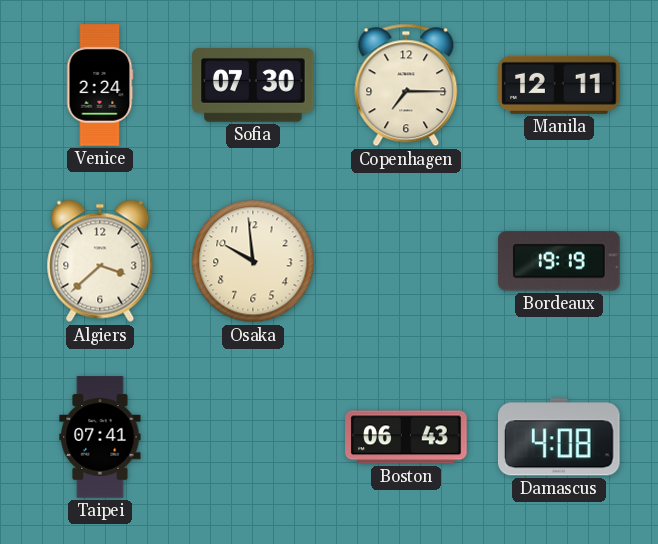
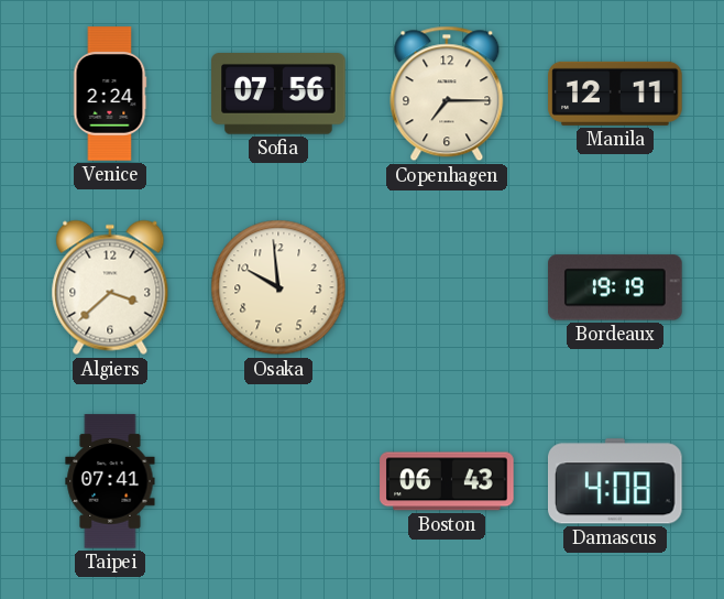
Sofia: 07:30 -> 07:56 (278, 94)
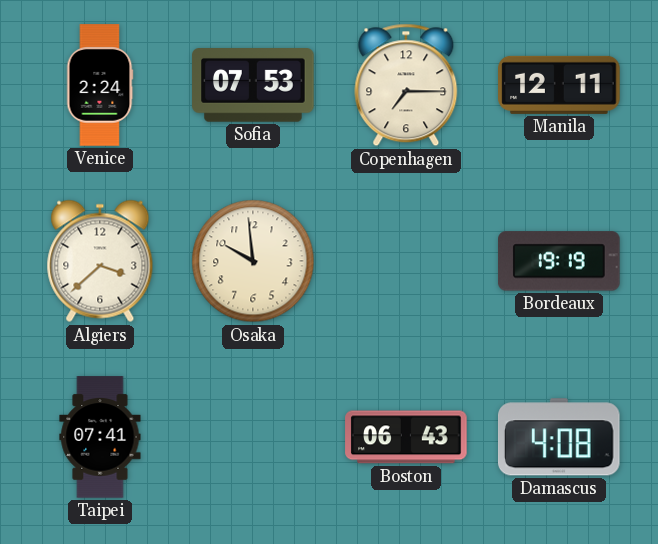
Sofia: 07:56 -> 07:53 (253, 85)
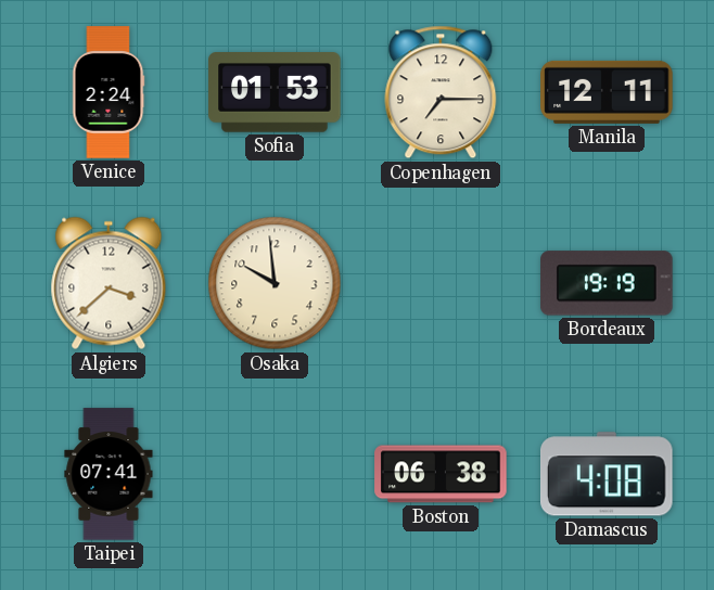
Sofia: 07:53 -> 01:53 (275, 92)
Boston: 06:43 -> 06:38 (441, 474)
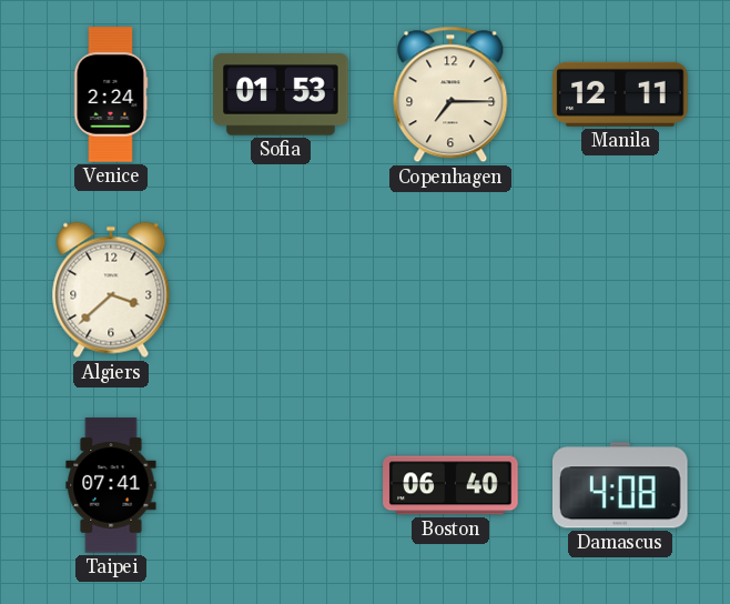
Osaka: 9:59 -> none (275, 283)
Bordeaux: 19:19 -> none (607, 283)
Boston: 06:38 -> 06:40 (450, 485)
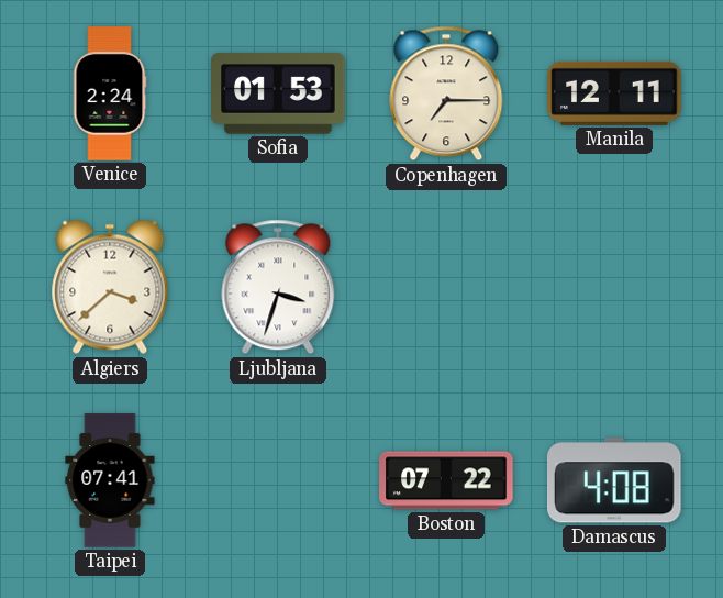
Ljubljana: none -> 3:33 (278, 287)
Boston: 06:40 -> 07:22 (446, 480)
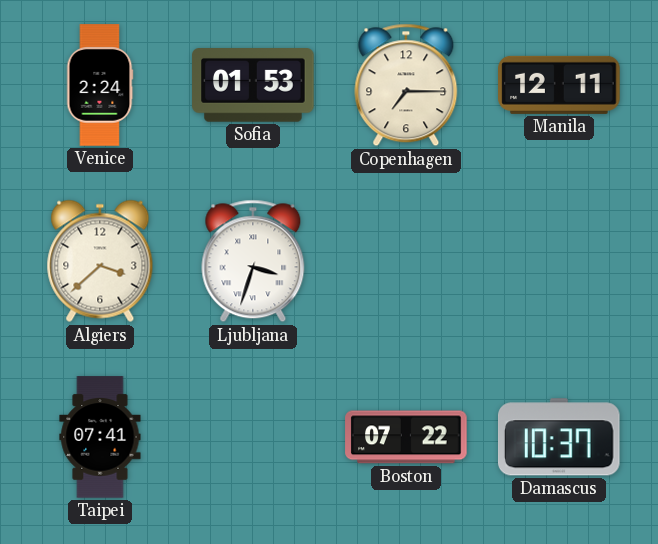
Damascus: 4:08 -> 10:37 (560, 437)
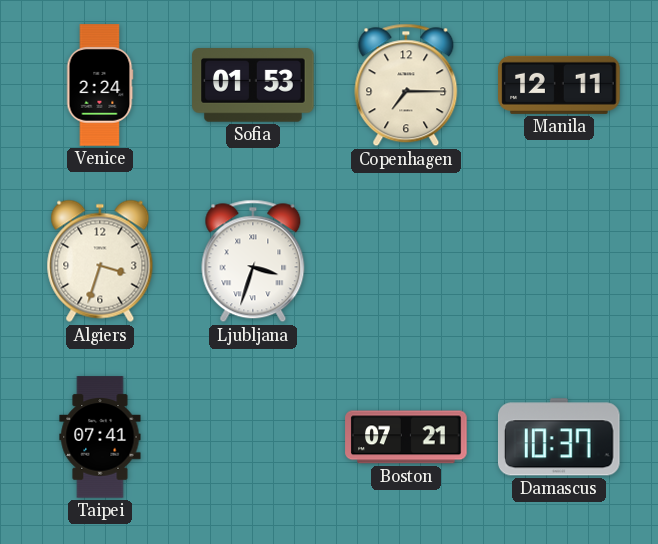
Algiers: 3:38 -> 3:33 (100, 261)
Boston: 07:22 -> 07:21 (406, 437)
